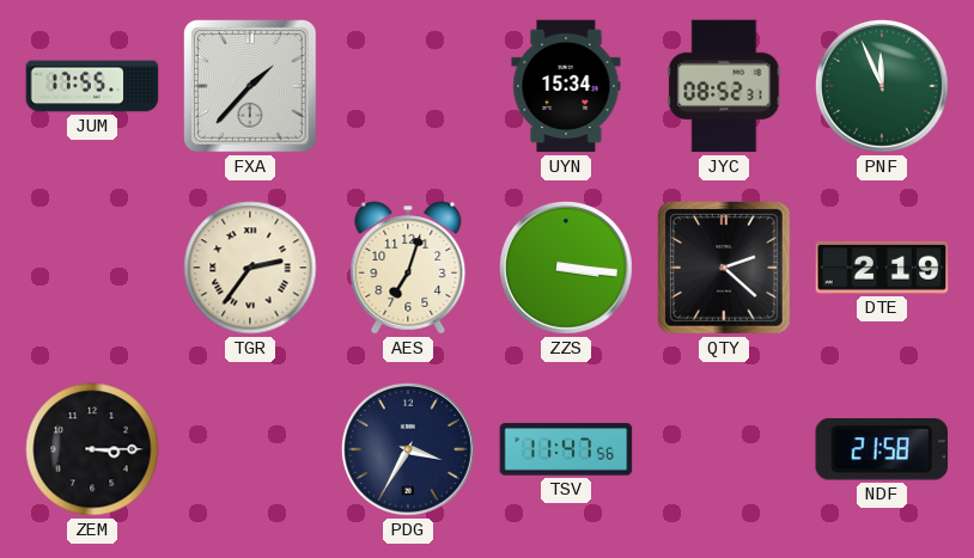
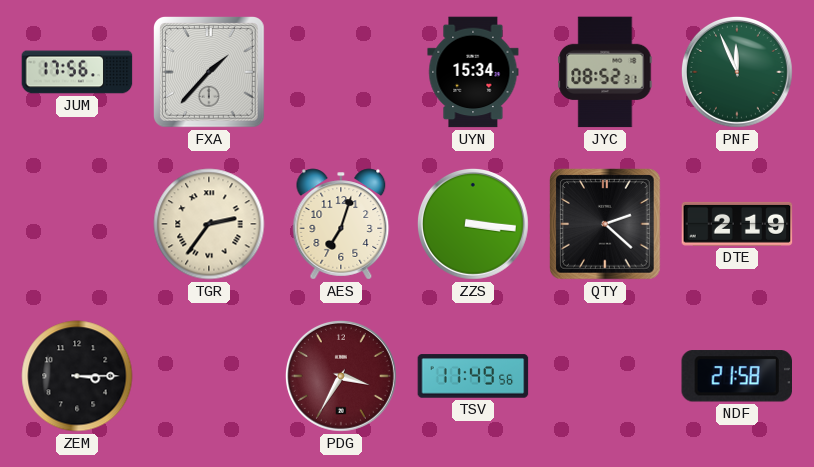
JUM: 17:55 -> 17:56 (77, 72)
PDG dial: navy -> burgundy (341, 376)
TSV: 11:47 -> 11:49 (473, 376)
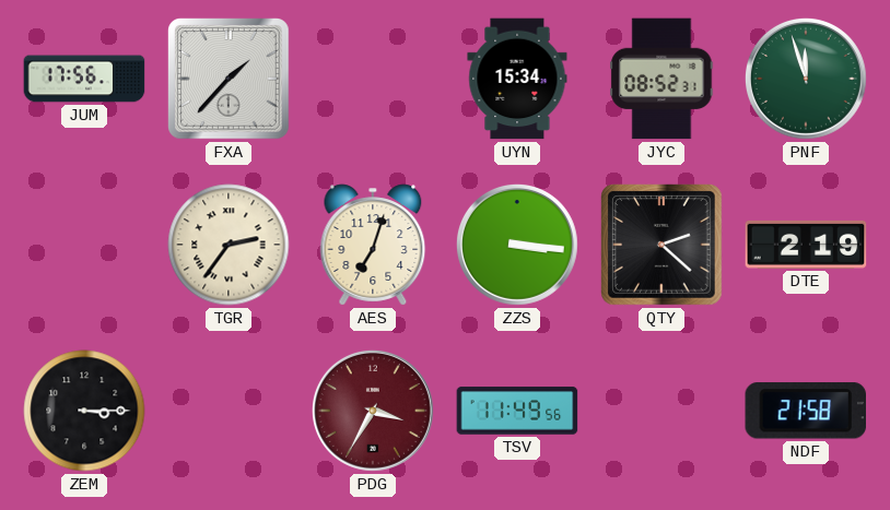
PNF: 11:56 -> 11:57 (806, 79)
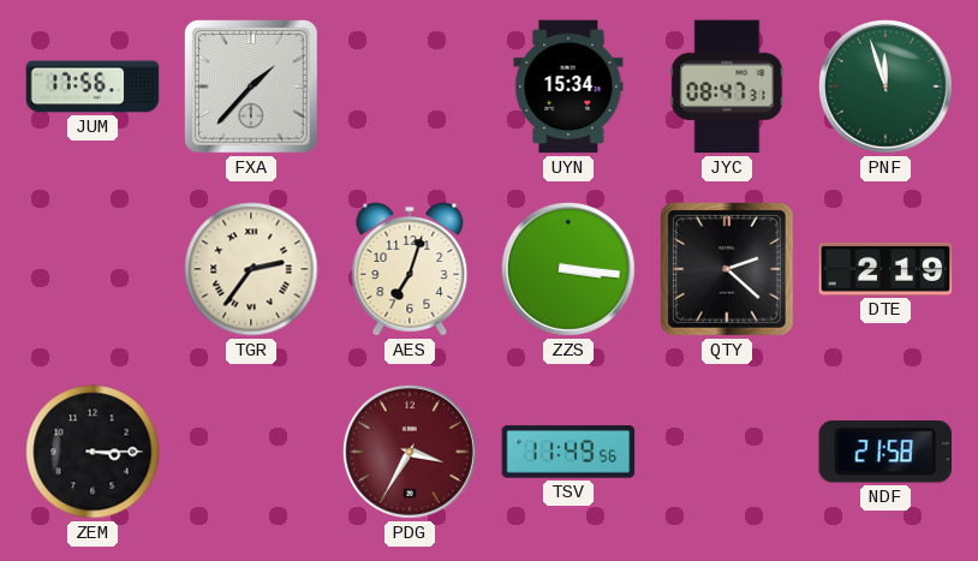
JYC: 08:52 -> 08:47 (727, 86)
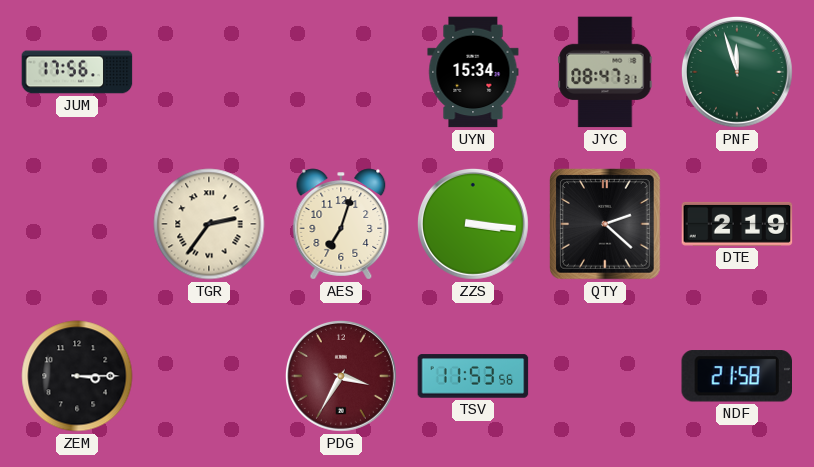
FXA: 1:37 -> none (252, 88)
TSV: 11:49 -> 11:53 (473, 376)
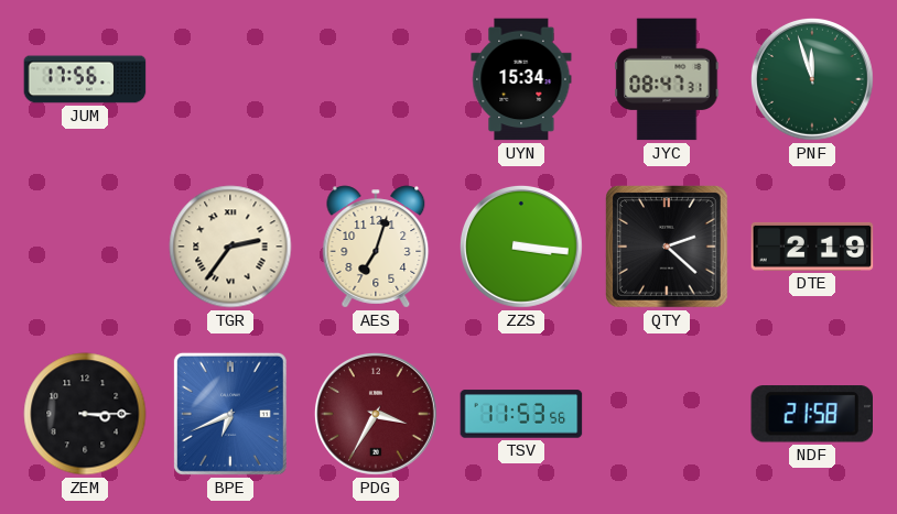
BPE: none -> 6:41 (230, 414)
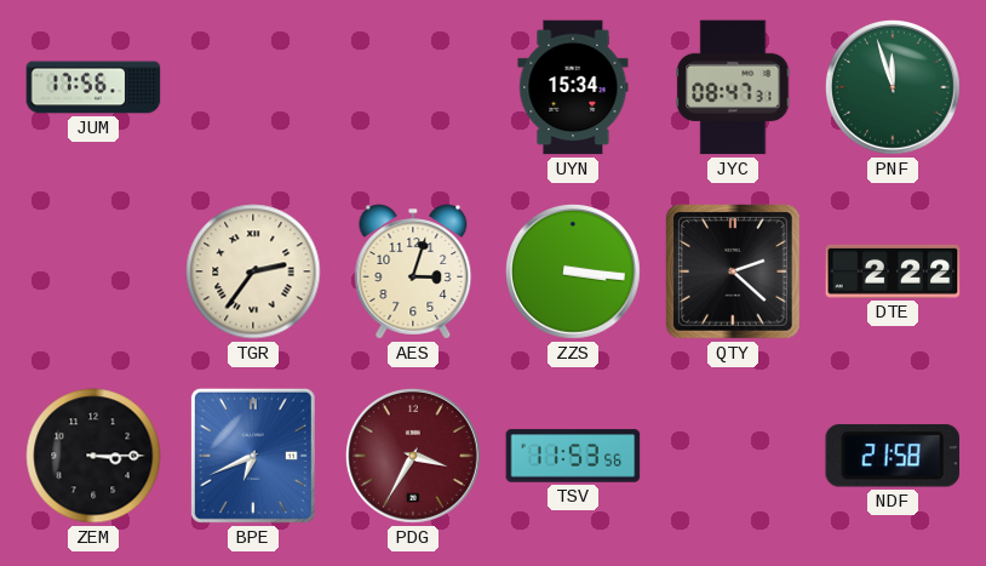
AES: 7:03 -> 3:03 (413, 271)
DTE: 2:19 -> 2:22 (893, 271)
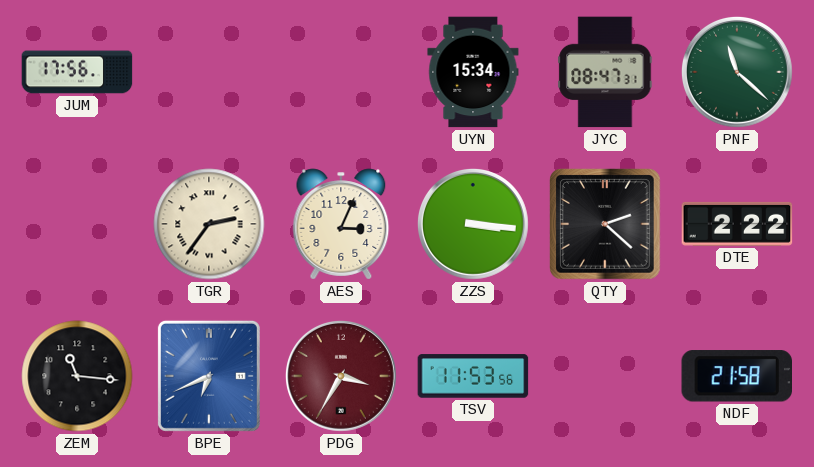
PNF: 11:57 -> 11:22 (737, 72)
AES: 3:03 -> 3:04 (341, 224)
ZEM: 3:15 -> 11:16 (77, 376)
